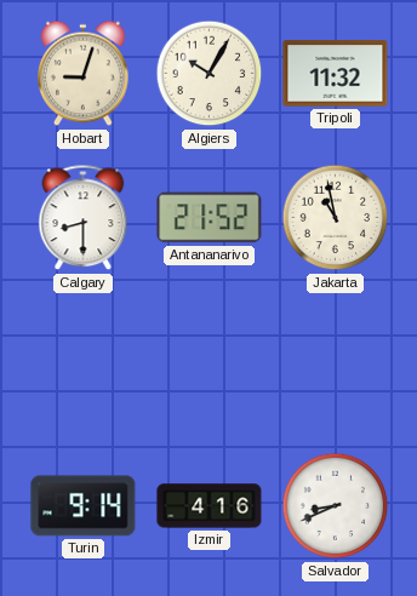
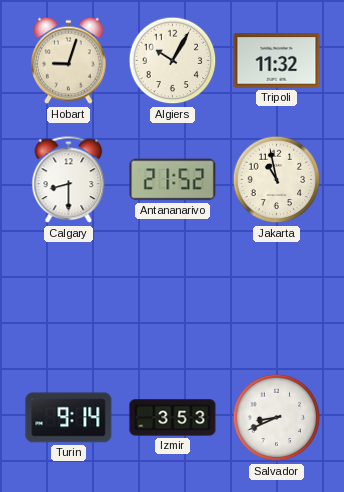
Izmir: 4:16 -> 3:53 (173, 418)
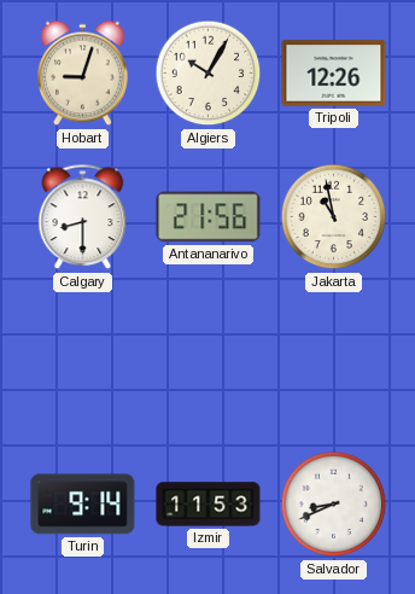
Tripoli: 11:32 -> 12:26 (334, 74)
Antananarivo: 21:52 -> 21:56 (209, 217)
Izmir: 3:53 -> 11:53 (209, 505)
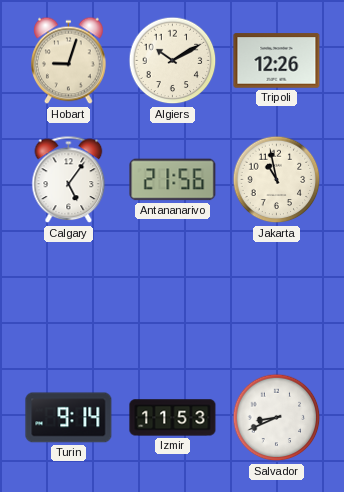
Algiers: 10:05 -> 10:10 (173, 61)
Calgary: 8:30 -> 5:06 (69, 180)
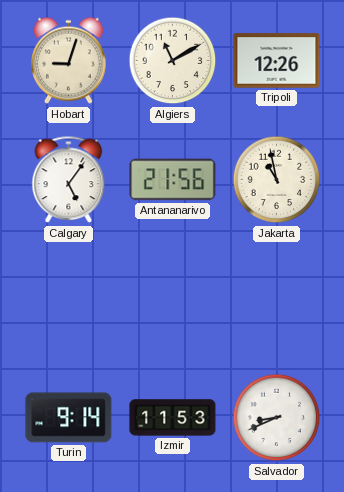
Algiers: 10:10 -> 11:10 (173, 61)
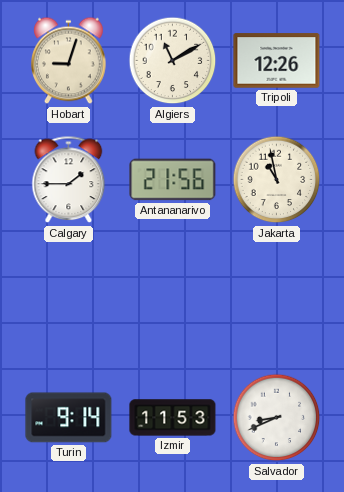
Calgary: 5:06 -> 1:45 (69, 180)
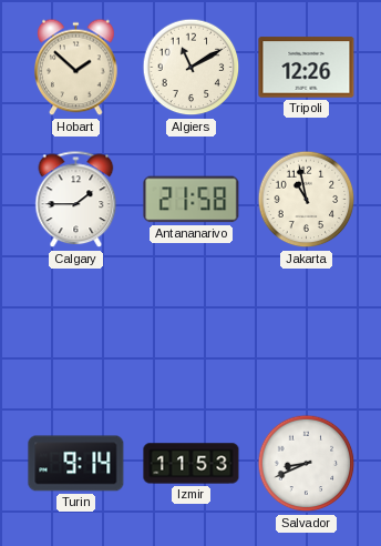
Hobart: 9:03 -> 1:52 (76, 68)
Antananarivo: 21:56 -> 21:58 (192, 200)
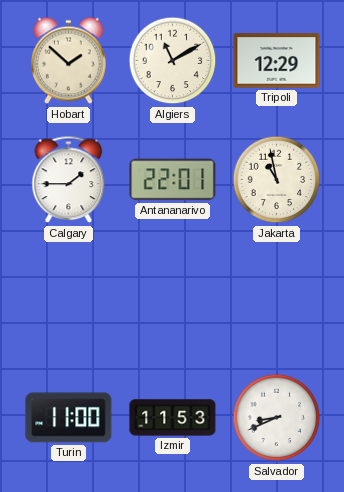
Tripoli: 12:26 -> 12:29 (277, 61)
Antananarivo: 21:58 -> 22:01 (173, 180)
Turin: 9:14 -> 11:00 (69, 418)
